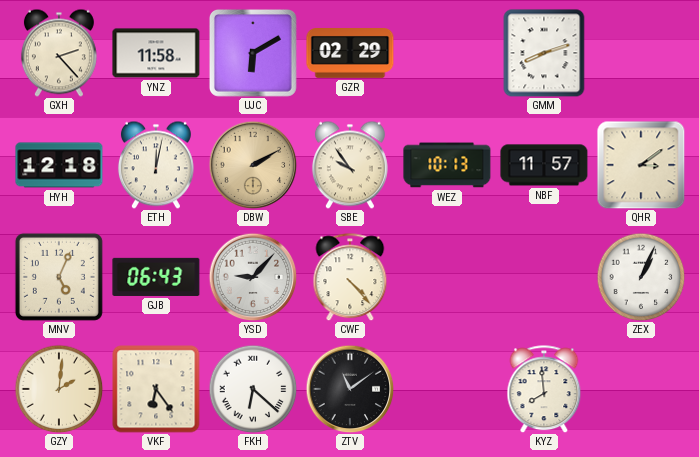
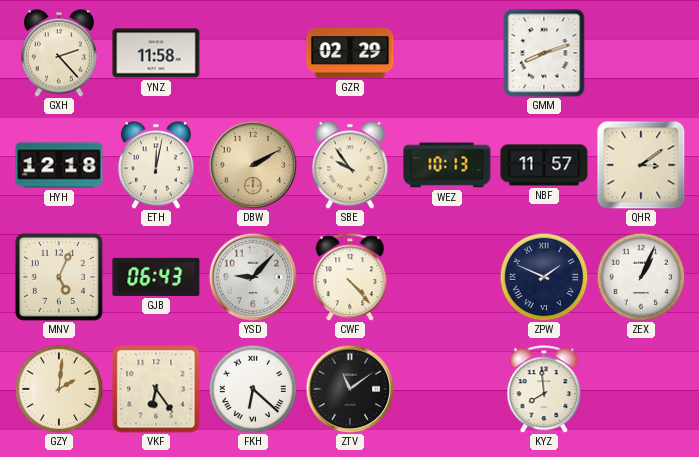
UJC: 6:10 -> none (253, 53)
ZPW: none -> 1:49 (544, 277)
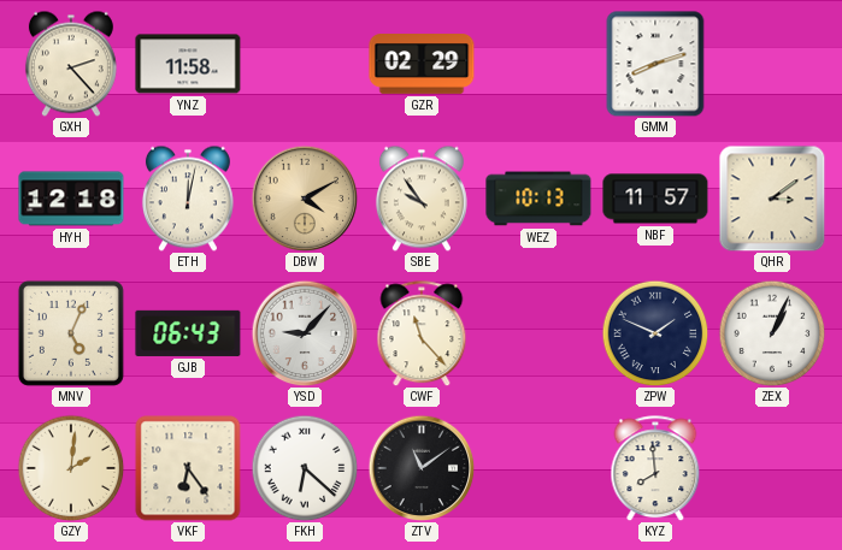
DBW: 2:10 -> 4:10 (305, 199)
CWF: 4:23 -> 11:23 (422, 333)
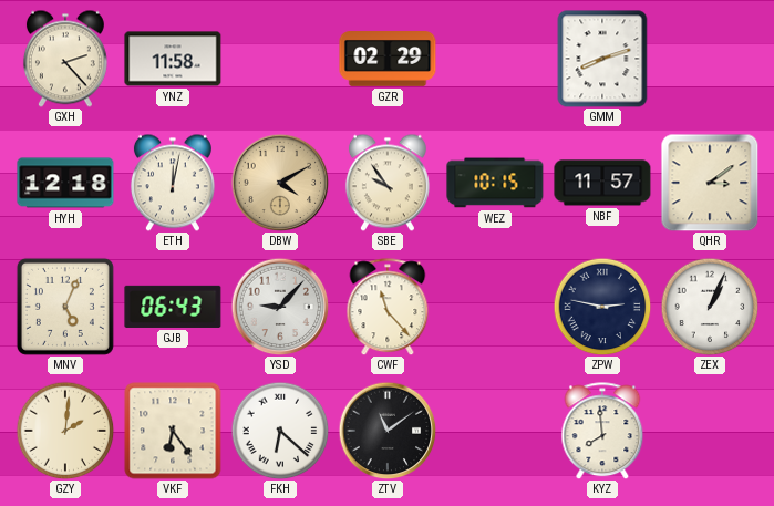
WEZ: 10:13 -> 10:15 (495, 183)
ZPW: 1:49 -> 2:47 (602, 307)
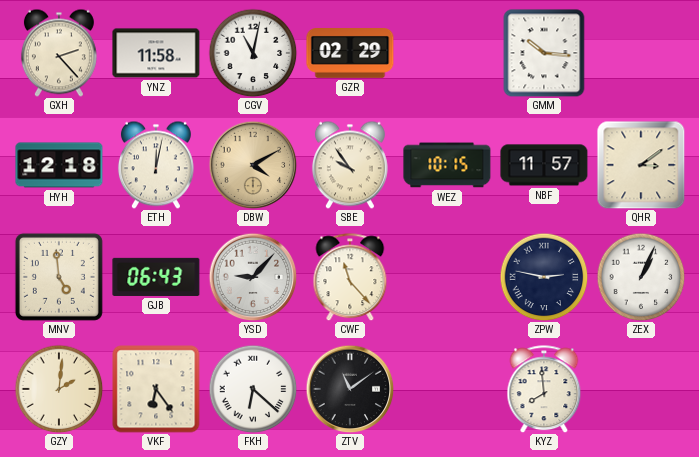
CGV: none -> 11:02 (253, 53)
GMM: 8:12 -> 10:16 (544, 53)
MNV: 5:04 -> 4:59 (59, 277)
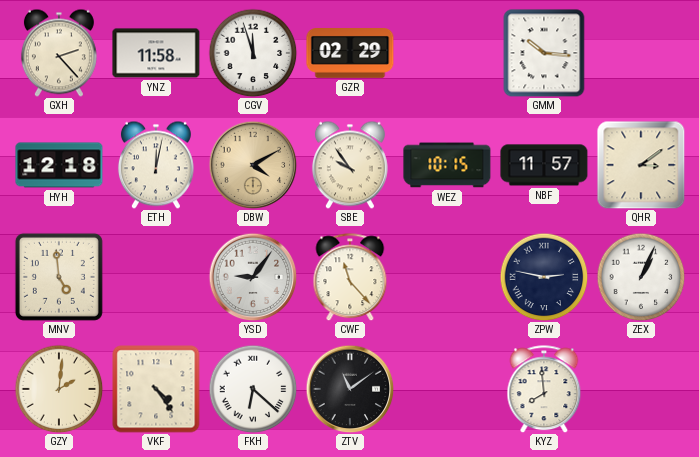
CGV: 11:02 -> 11:57 (253, 53)
GJB: 06:43 -> none (156, 277)
YSD: 9:07 -> 9:06 (253, 277)
VKF: 6:24 -> 4:24 (156, 389)
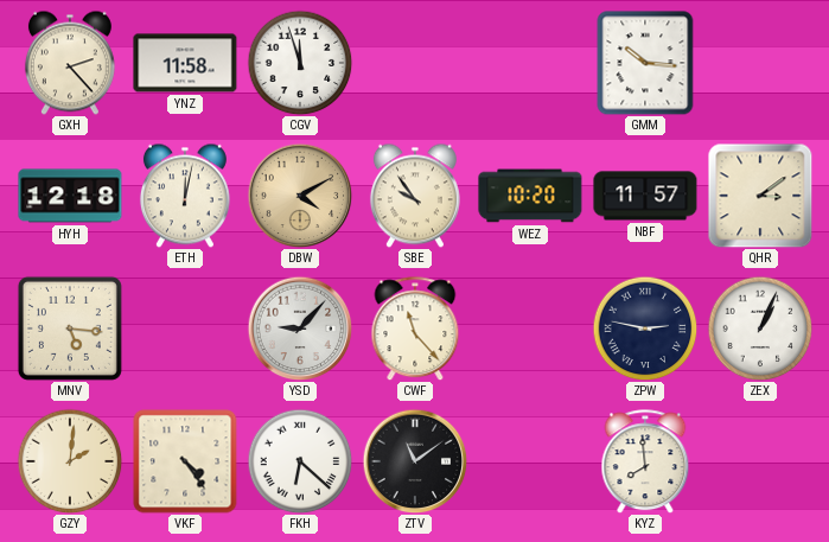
GZR: 02:29 -> none (350, 54)
WEZ: 10:15 -> 10:20 (530, 196)
MNV: 4:59 -> 5:16 (70, 329)
YSD: 9:06 -> 9:07 (300, 329)
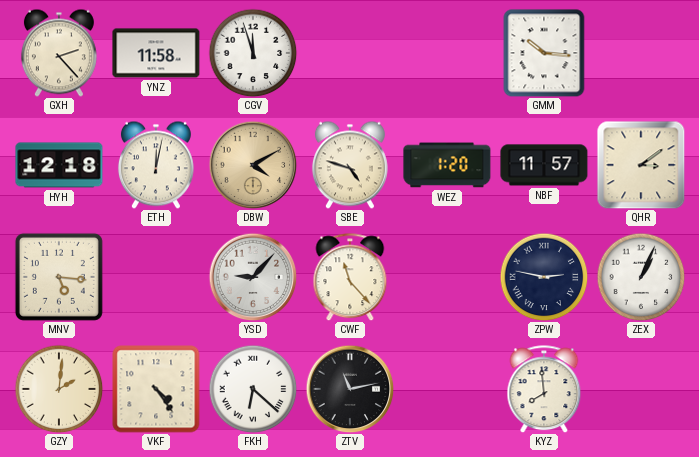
SBE: 9:54 -> 4:48 (350, 165)
WEZ: 10:20 -> 1:20 (447, 165)
ZTV: 11:09 -> 11:13 (350, 389)
